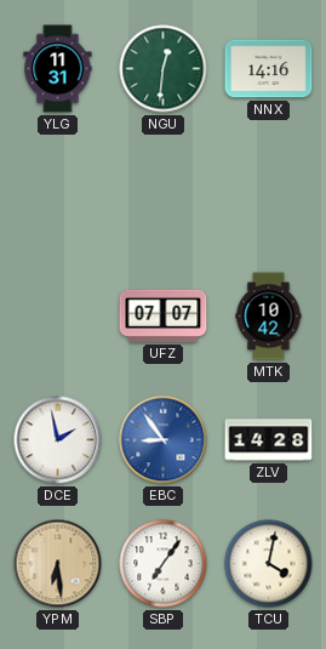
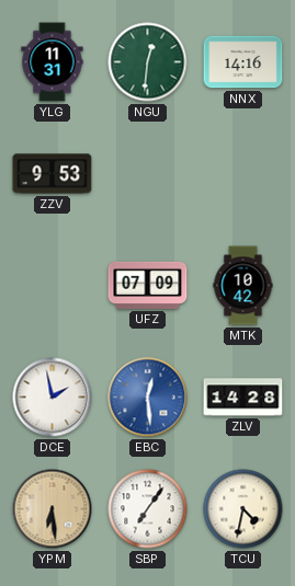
ZZV: none -> 9:53 (53, 174)
UFZ: 07:07 -> 07:09 (148, 285)
EBC: 8:54 -> 12:29 (148, 398)
TCU: 4:02 -> 4:32 (243, 509)
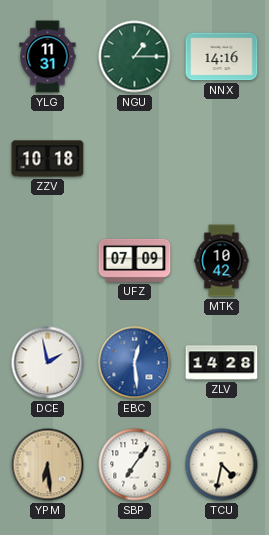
NGU: 12:31 -> 1:15 (135, 57)
ZZV: 9:53 -> 10:18 (48, 159)
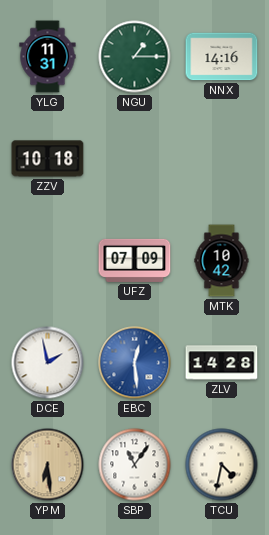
SBP: 7:06 -> 11:06 (135, 465)
